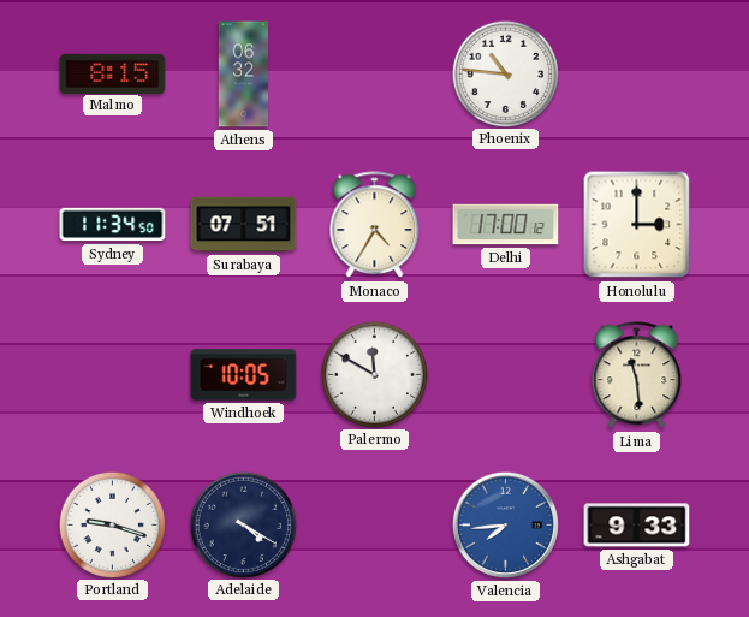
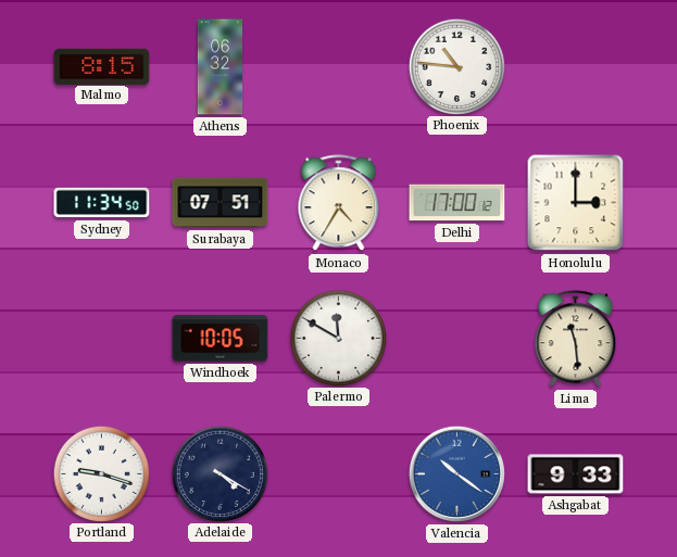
Valencia: 7:44 -> 10:21 (456, 473)
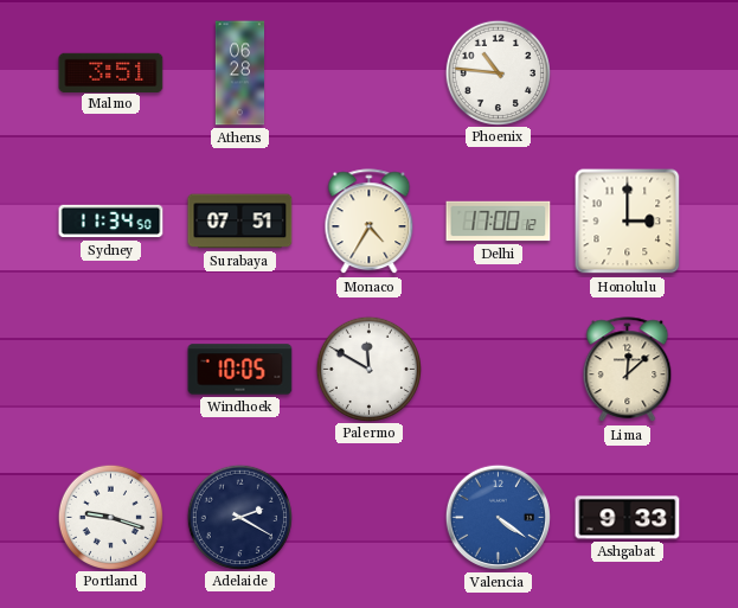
Malmo: 8:15 -> 3:51 (111, 72)
Athens: 06:32 -> 06:28 (240, 73)
Lima: 11:29 -> 12:08 (628, 370)
Adelaide: 4:20 -> 2:20 (239, 517)
Valencia: 10:21 -> 4:21 (498, 517)
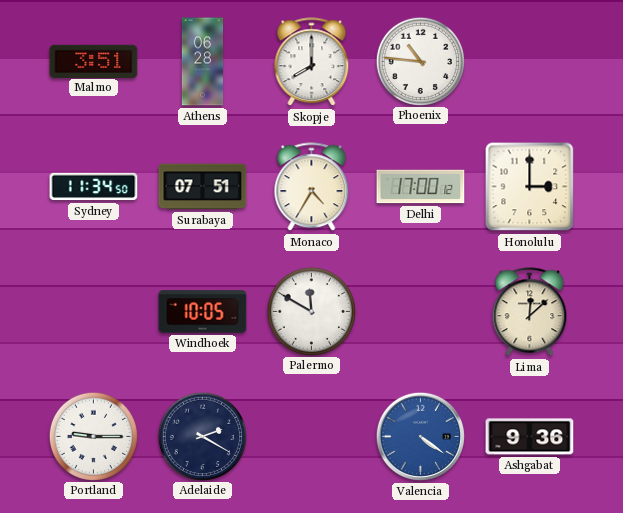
Skopje: none -> 8:00 (312, 62)
Portland: 9:18 -> 9:15 (93, 436)
Ashgabat: 9:33 -> 9:36 (530, 437)
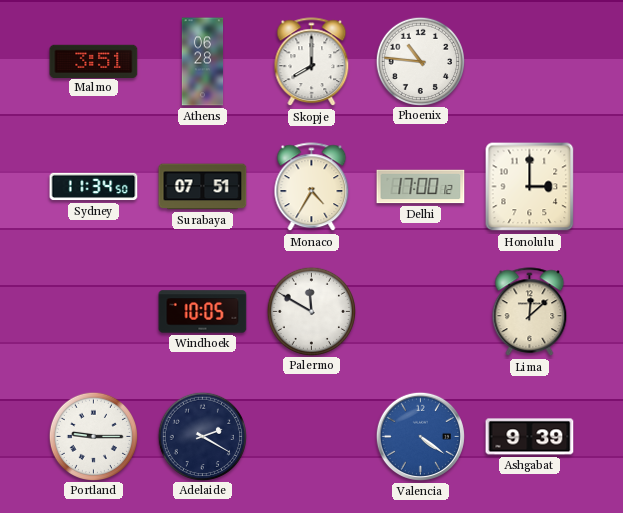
Ashgabat: 9:36 -> 9:39 (530, 437)
